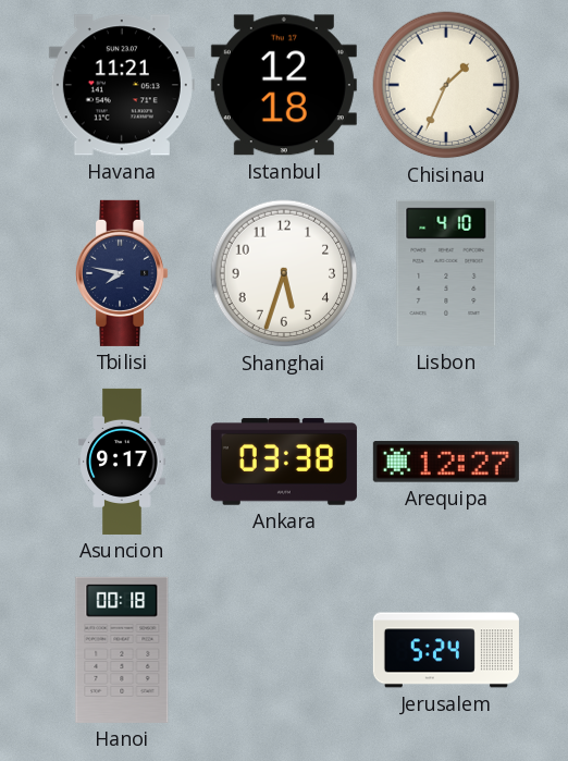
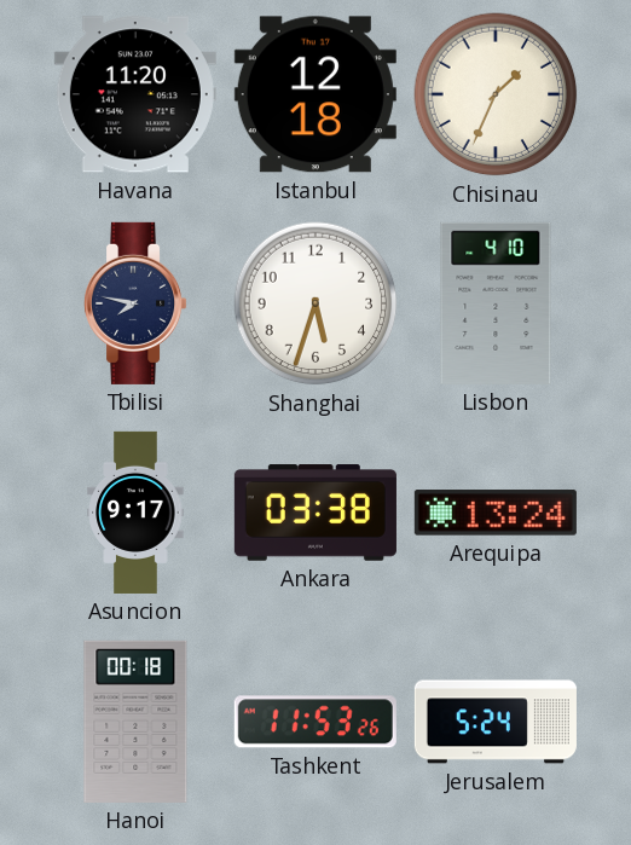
Havana: 11:21 -> 11:20 (135, 94)
Arequipa: 12:27 -> 13:24 (496, 513)
Tashkent: none -> 11:53 (315, 722)
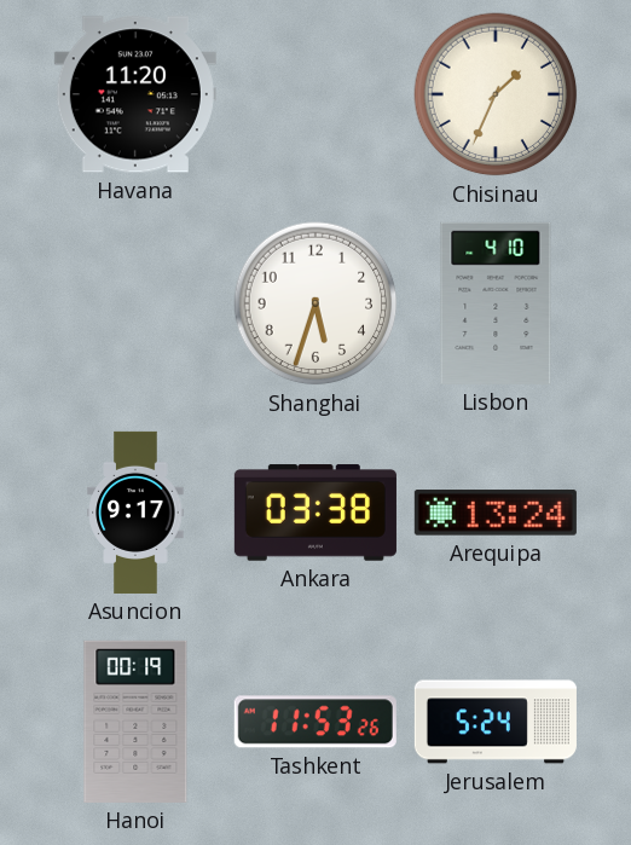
Istanbul: 12:18 -> none (315, 94)
Tbilisi: 7:47 -> none (137, 303)
Hanoi: 00:18 -> 00:19 (135, 722)
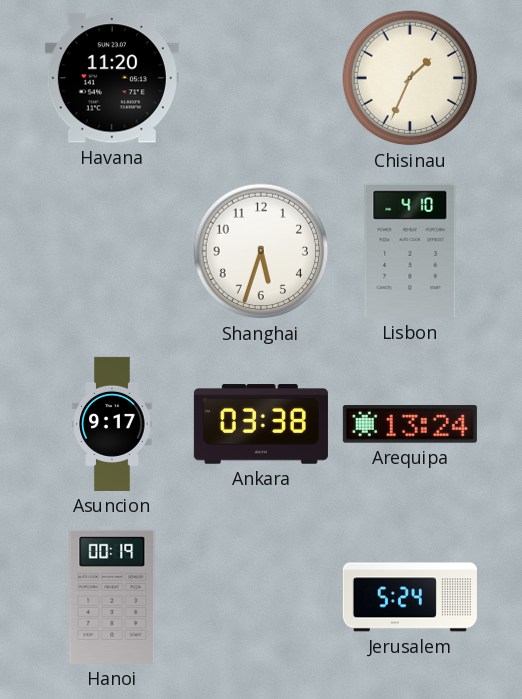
Tashkent: 11:53 -> none (315, 722)
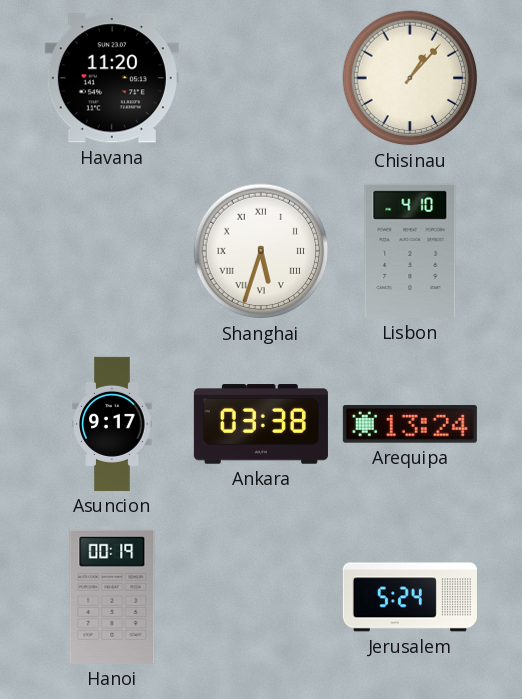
Chisinau: 1:34 -> 1:07 (410, 78)
Shanghai numerals: Arabic -> Roman (261, 251)
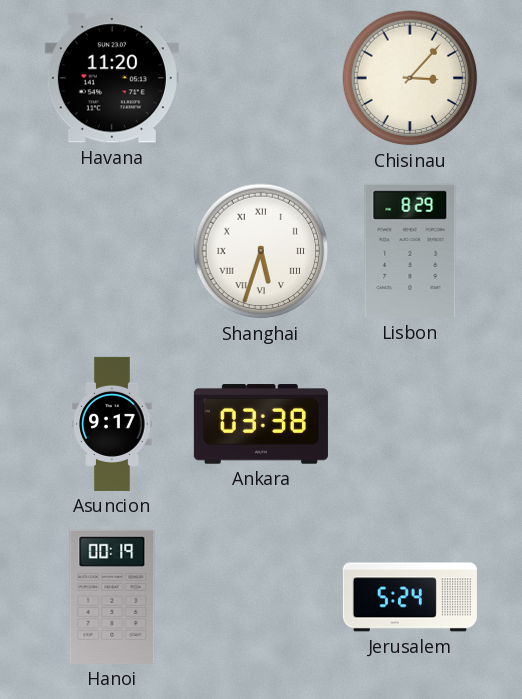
Chisinau: 1:07 -> 3:07 (410, 78)
Lisbon: 4:10 -> 8:29 (410, 251)
Arequipa: 13:24 -> none (410, 424)
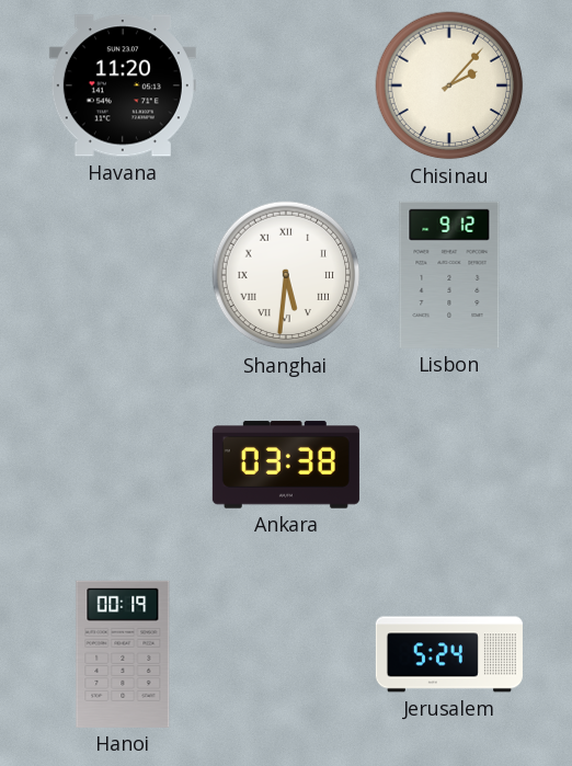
Chisinau: 3:07 -> 2:07 (449, 85)
Shanghai: 5:33 -> 5:31 (286, 275)
Lisbon: 8:29 -> 9:12 (449, 275)
Asuncion: 9:17 -> none (112, 424)
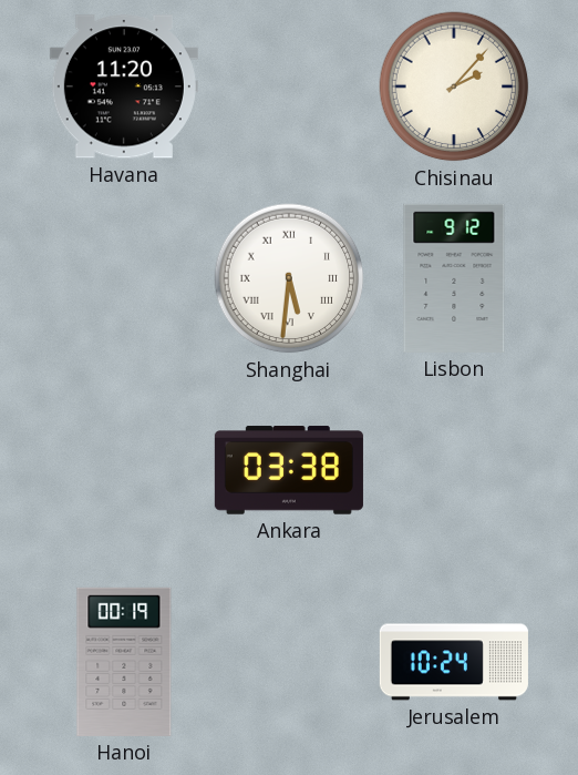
Jerusalem: 5:24 -> 10:24 (454, 662)
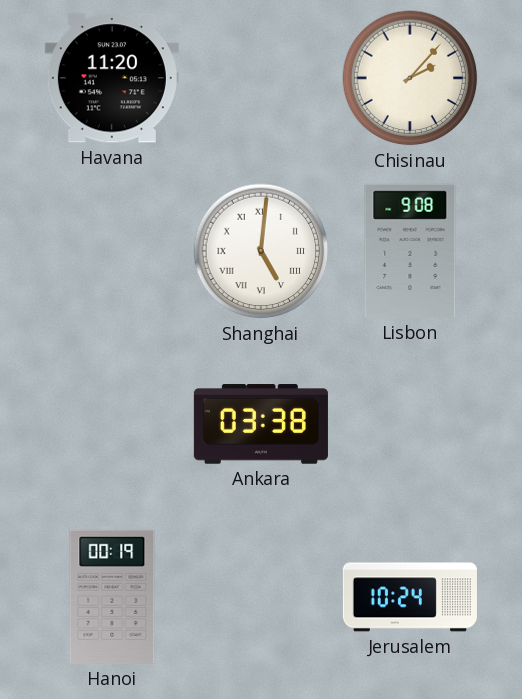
Shanghai: 5:31 -> 5:01 (261, 251)
Lisbon: 9:12 -> 9:08 (410, 251)
